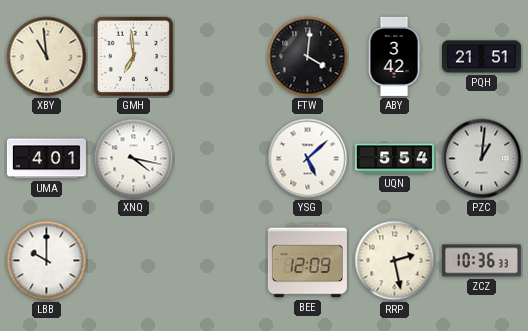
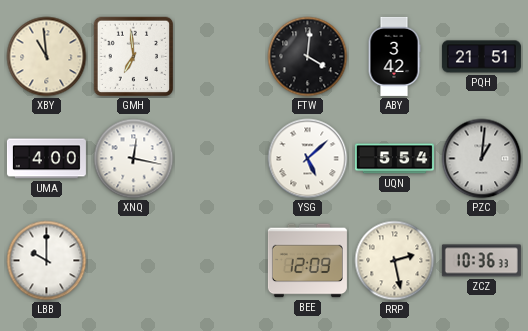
UMA: 4:01 -> 4:00 (46, 159)
XNQ: 4:17 -> 12:17 (134, 159)
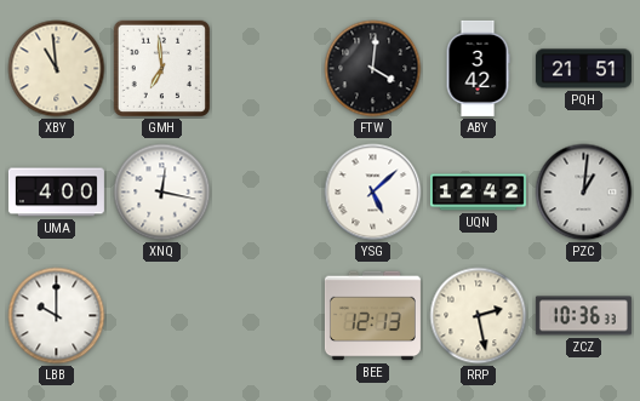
UQN: 5:54 -> 12:42 (478, 193)
BEE: 12:09 -> 12:13 (372, 316)
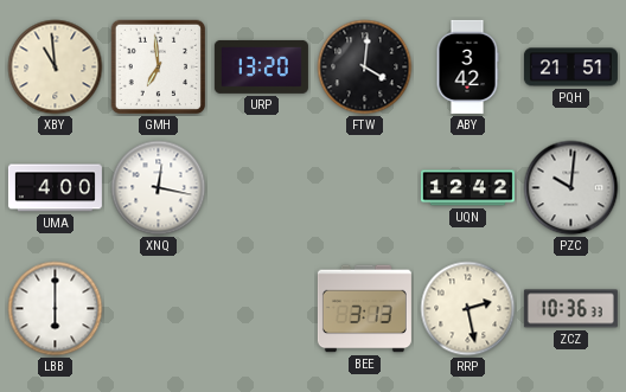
URP: none -> 13:20 (261, 66)
YSG: 5:08 -> none (373, 193)
PZC: 1:01 -> 10:01 (571, 188)
LBB: 10:00 -> 6:00 (56, 309)
BEE: 12:13 -> 3:13 (364, 309)
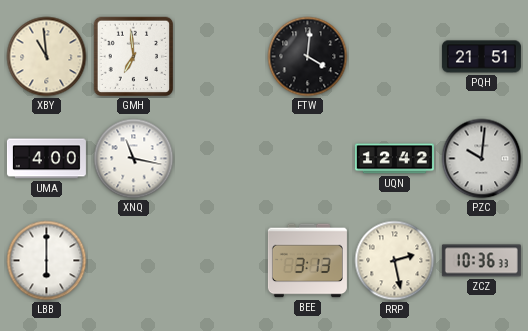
URP: 13:20 -> none (261, 66)
ABY: 3:42 -> none (467, 66)
XNQ: 12:17 -> 11:17 (134, 159)
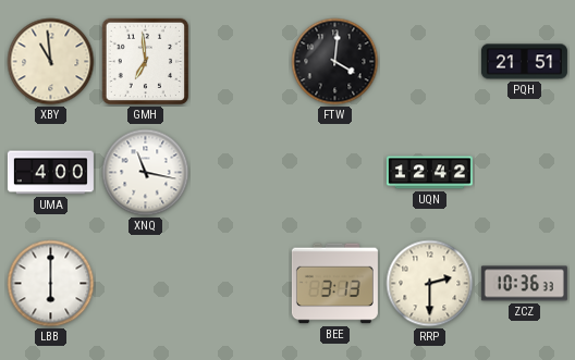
PZC: 10:01 -> none (482, 159)
RRP: 2:28 -> 2:30 (430, 284)
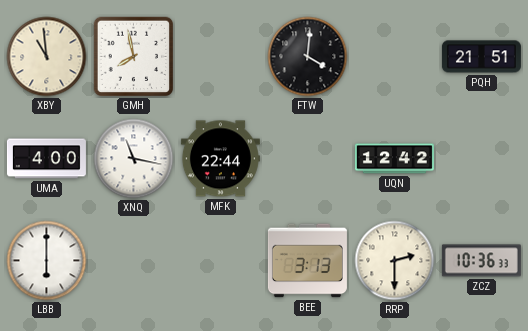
GMH: 6:59 -> 7:58 (134, 57)
MFK: none -> 22:44 (220, 159)
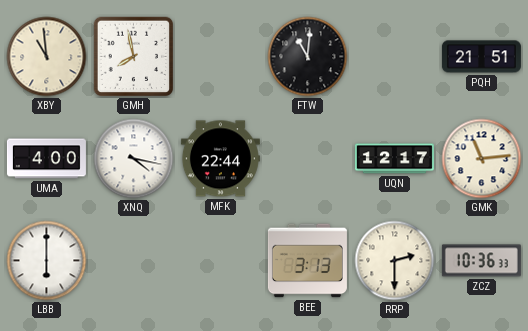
FTW: 4:01 -> 11:01 (308, 57)
XNQ: 11:17 -> 4:17 (134, 159)
UQN: 12:42 -> 12:17 (394, 159)
GMK: none -> 11:14 (482, 159)
